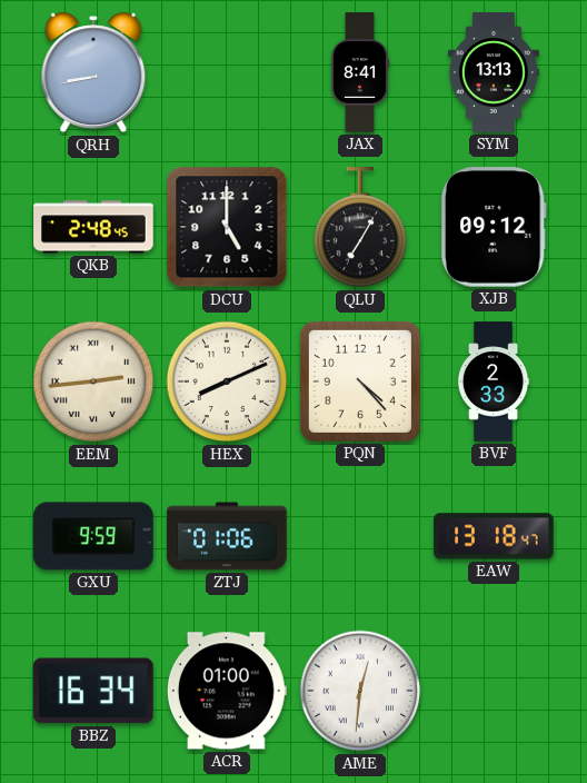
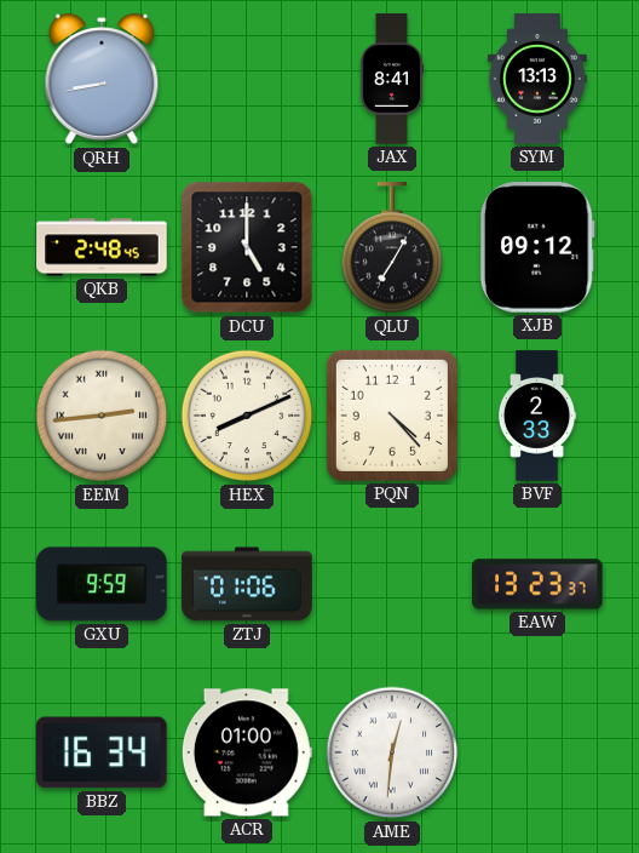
EAW: 13:18 -> 13:23 (537, 584)
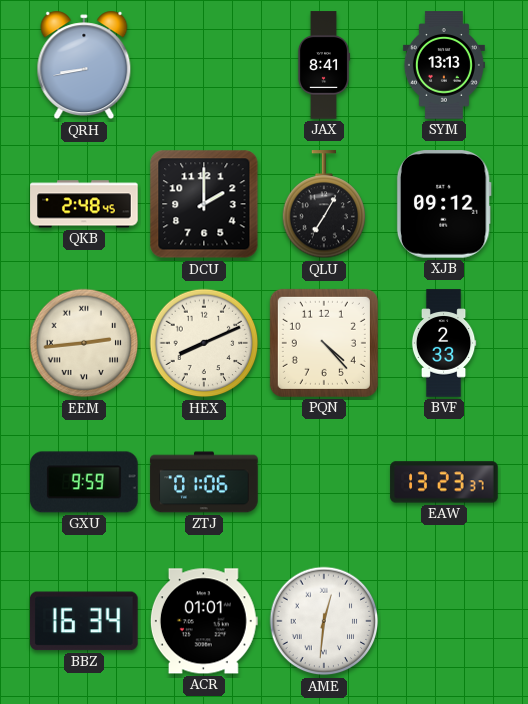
DCU: 5:00 -> 2:00 (204, 204)
ACR: 01:00 -> 01:01 (204, 621)
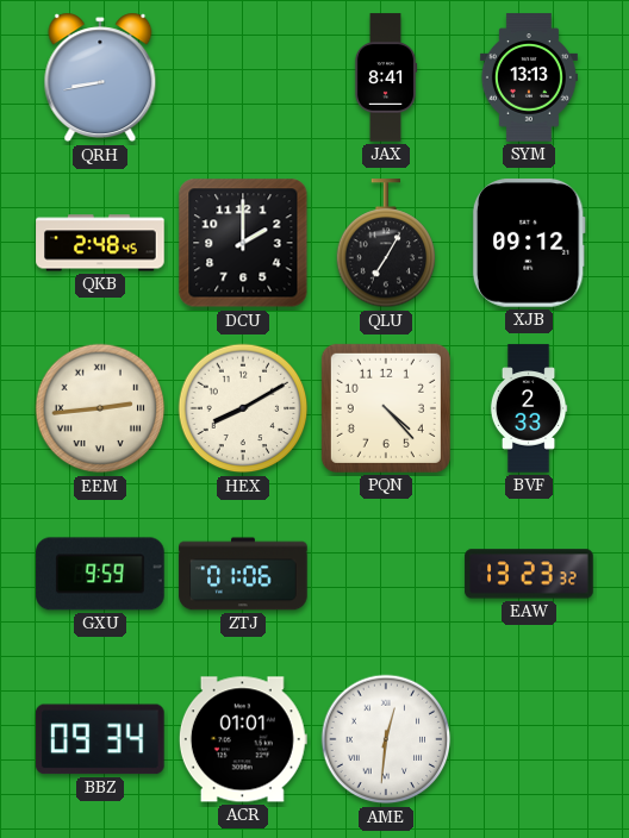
HEX: 8:11 -> 8:10 (243, 408)
EAW: 13:23:37 -> 13:23:32 (529, 574)
BBZ: 16:34 -> 09:34 (100, 739)
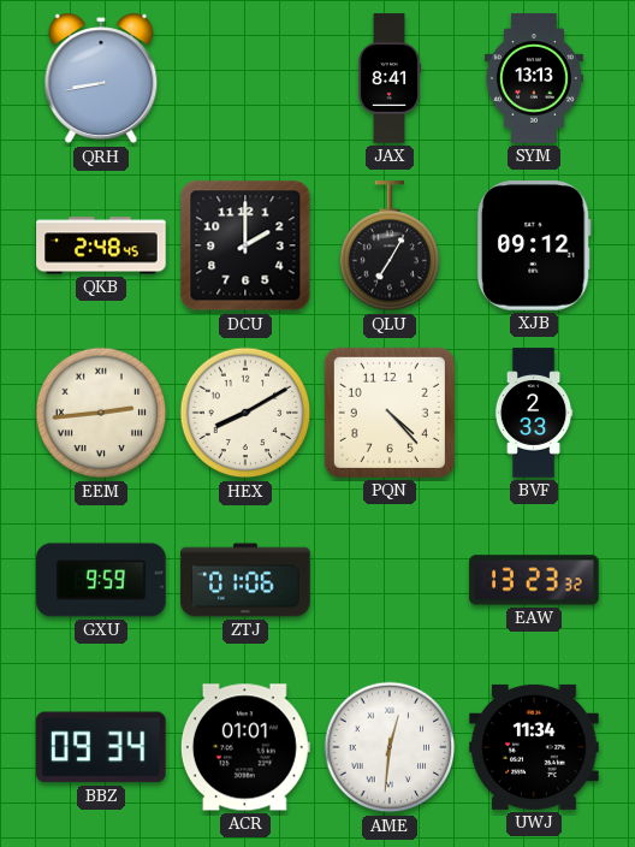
UWJ: none -> 11:34 (534, 747)
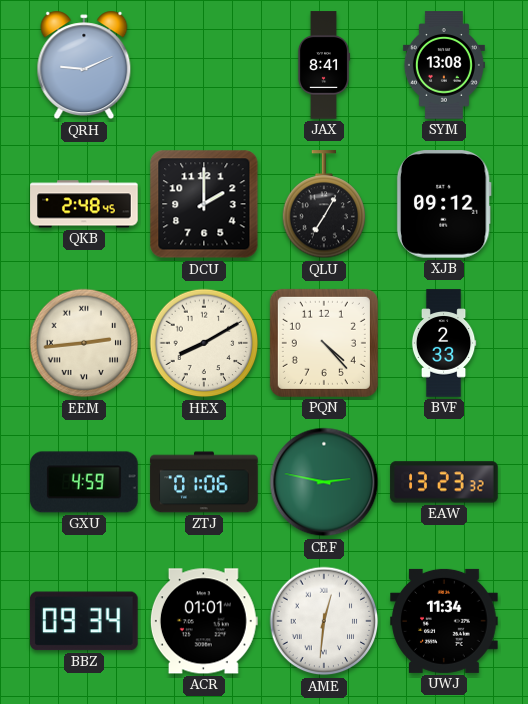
QRH: 8:43 -> 9:11 (84, 65)
SYM: 13:13 -> 13:08 (444, 65)
GXU: 9:59 -> 4:59 (84, 482)
CEF: none -> 2:47 (324, 482)
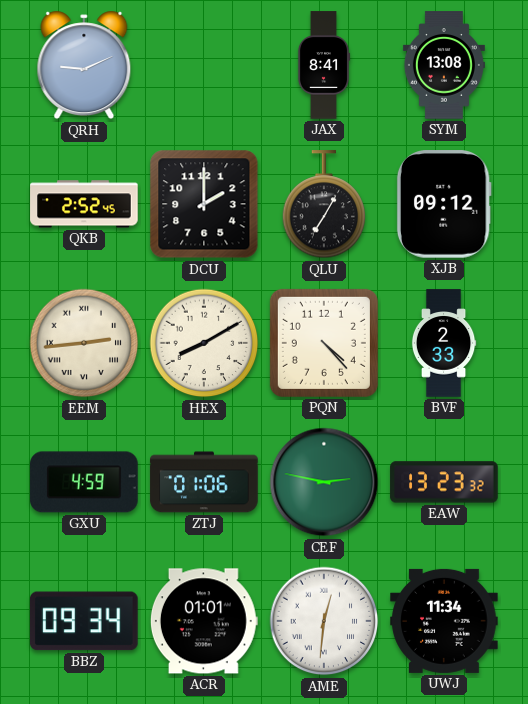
QKB: 2:48 -> 2:52 (84, 204)
